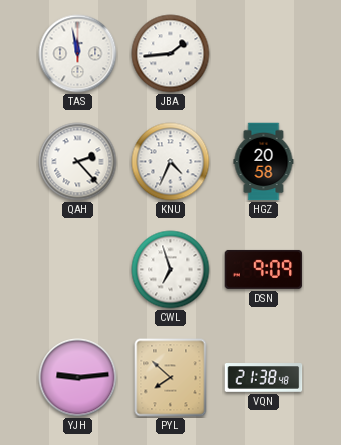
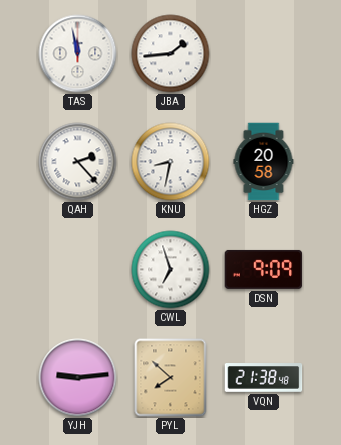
KNU: 4:34 -> 8:32 (171, 162)
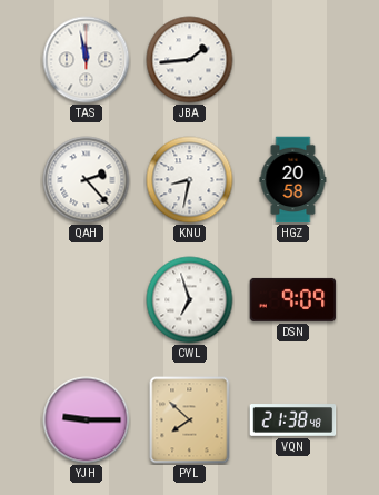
YJH: 9:14 -> 9:15 (87, 420)
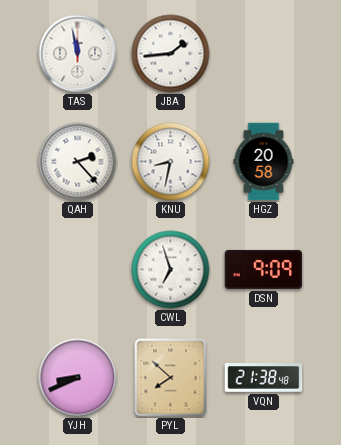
YJH: 9:15 -> 8:41 (78, 378)
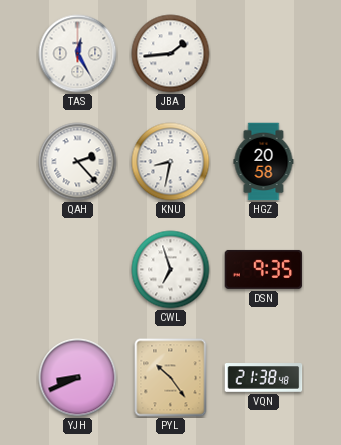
TAS: 11:58 -> 12:25 (78, 54)
DSN: 9:09 -> 9:35 (264, 269)
PYL: 7:52 -> 10:24 (171, 378)
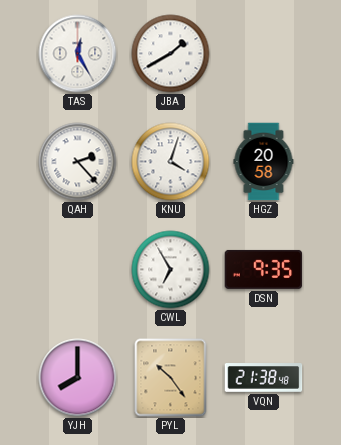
JBA: 1:44 -> 1:40 (171, 54)
KNU: 8:32 -> 4:03 (171, 162)
CWL: 6:57 -> 6:55 (171, 270)
YJH: 8:41 -> 8:00 (78, 378)
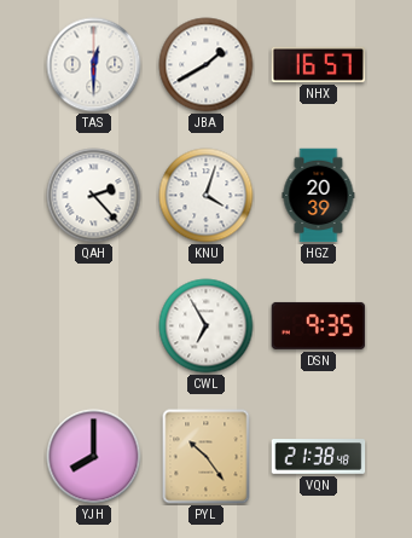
TAS: 12:25 -> 12:30 (94, 65)
NHX: none -> 16:57 (319, 64)
HGZ: 20:58 -> 20:39 (319, 196)
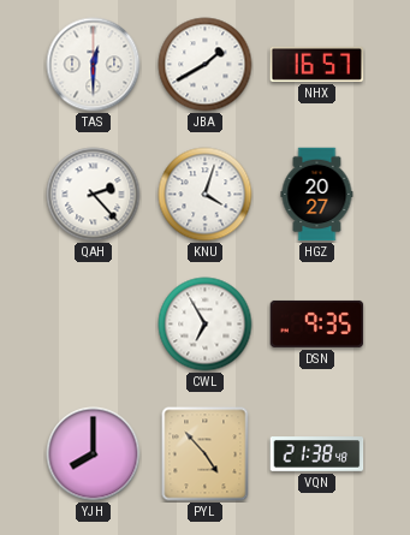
HGZ: 20:39 -> 20:27 (317, 195)
PYL: 10:24 -> 4:53 (206, 454)
